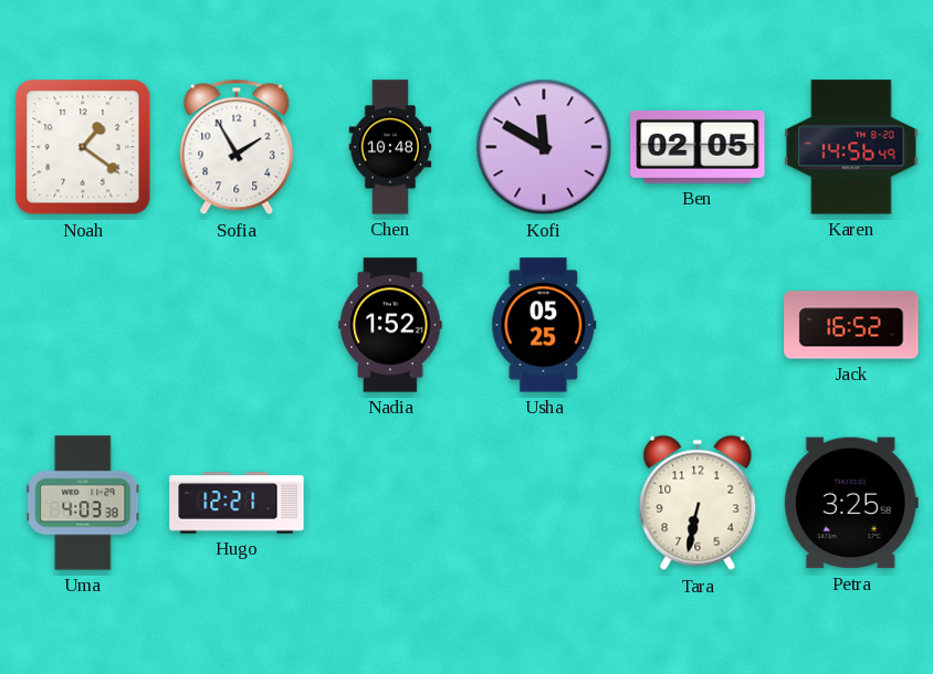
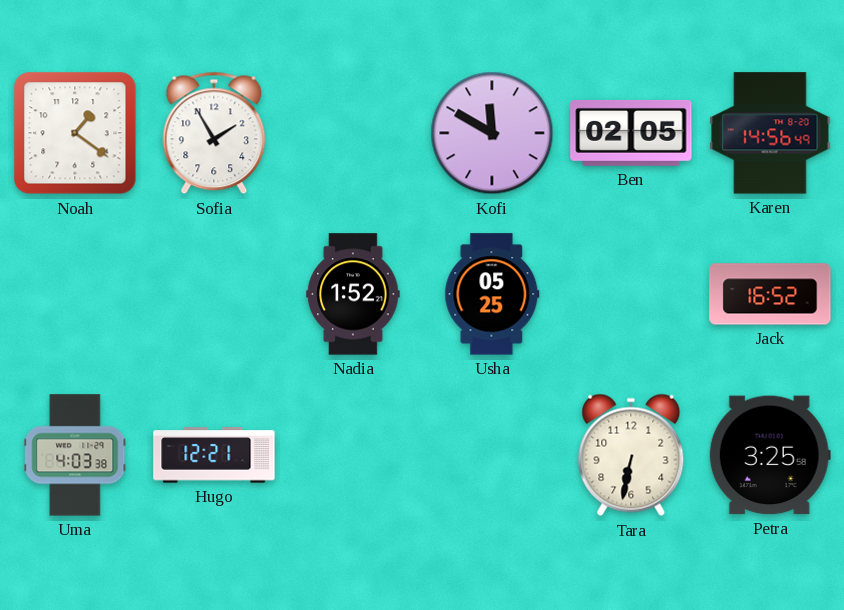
Chen: 10:48 -> none (390, 147)
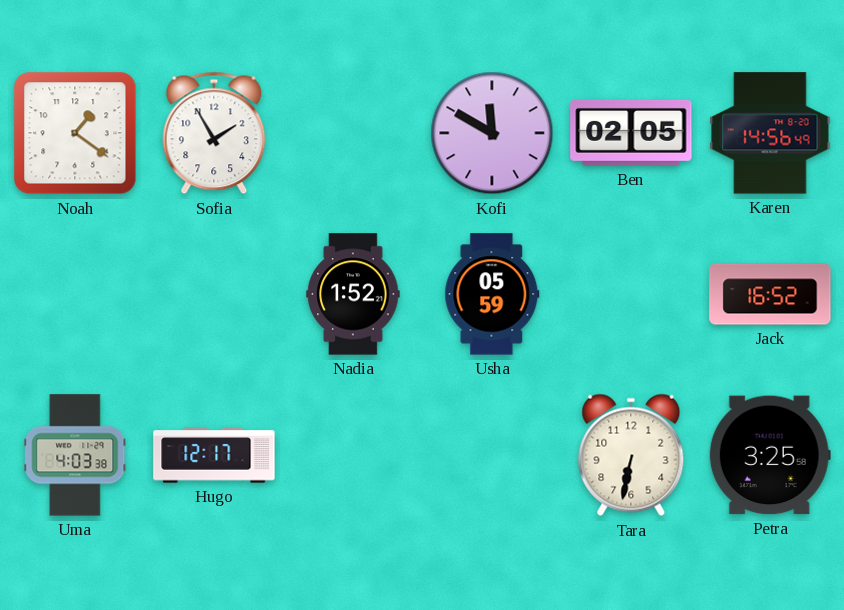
Usha: 05:25 -> 05:59 (492, 294)
Hugo: 12:21 -> 12:17 (214, 455)
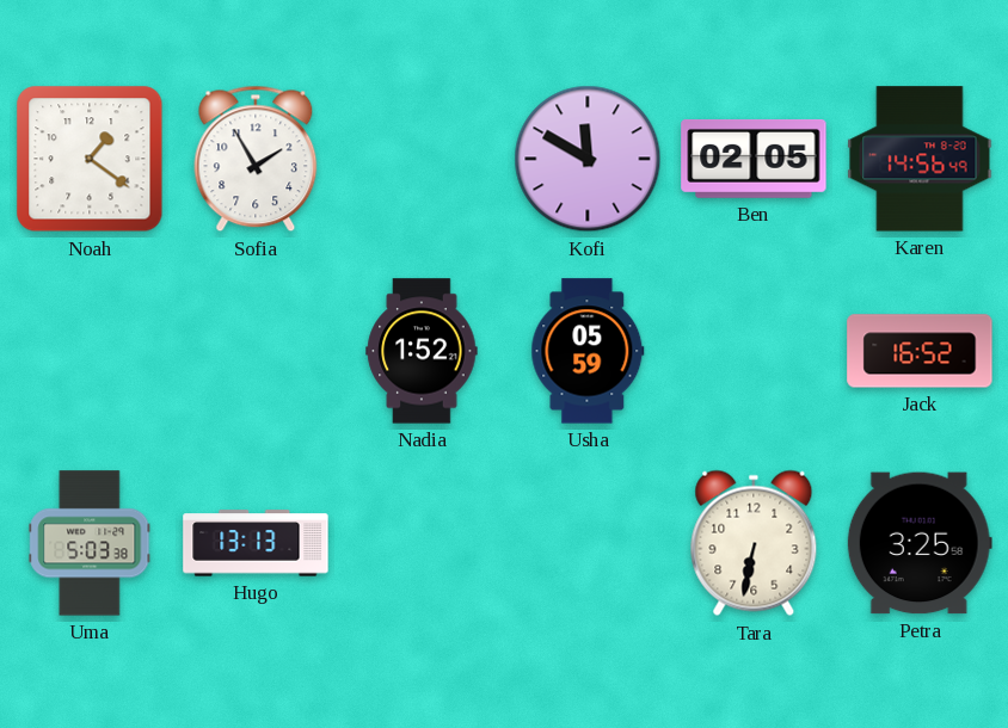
Uma: 4:03 -> 5:03 (90, 543)
Hugo: 12:17 -> 13:13 (256, 543)
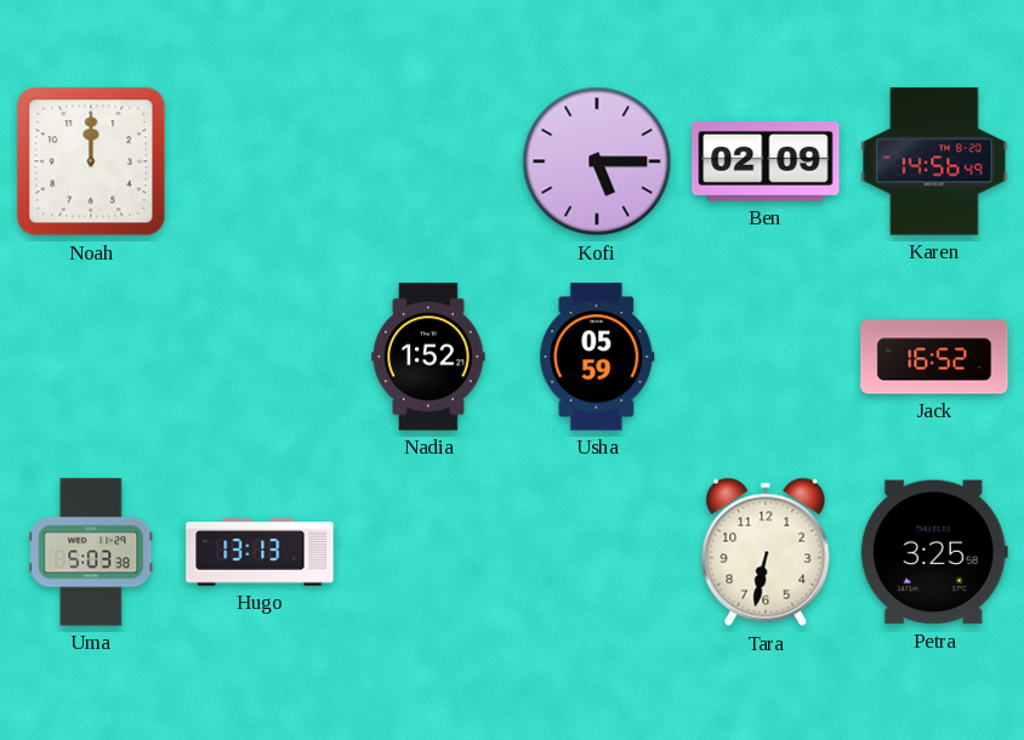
Noah: 1:21 -> 12:00 (91, 161)
Sofia: 1:55 -> none (256, 159)
Kofi: 11:50 -> 5:15 (597, 161)
Ben: 02:05 -> 02:09 (766, 161)
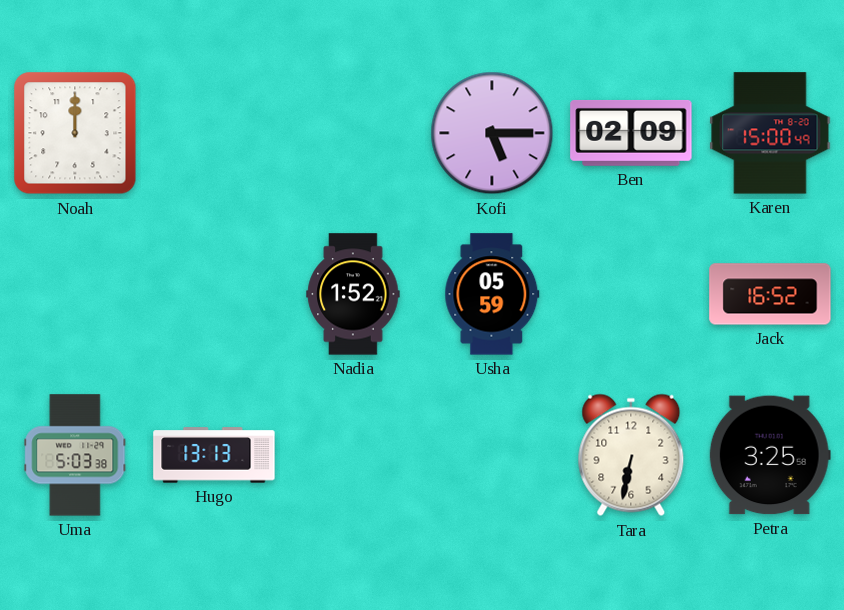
Karen: 14:56 -> 15:00 (770, 133)
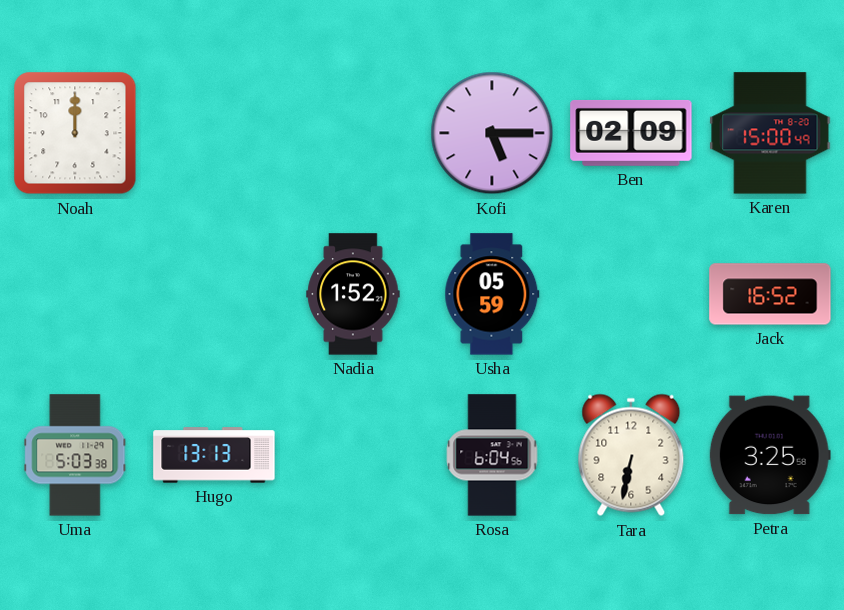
Rosa: none -> 6:04 (492, 455)
